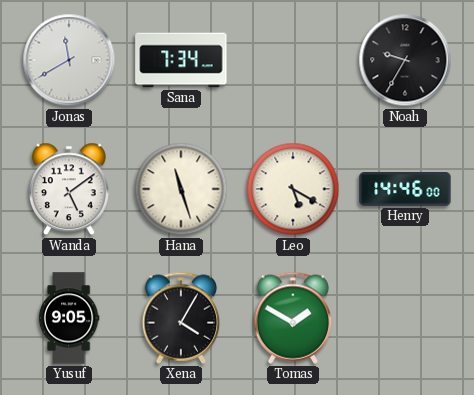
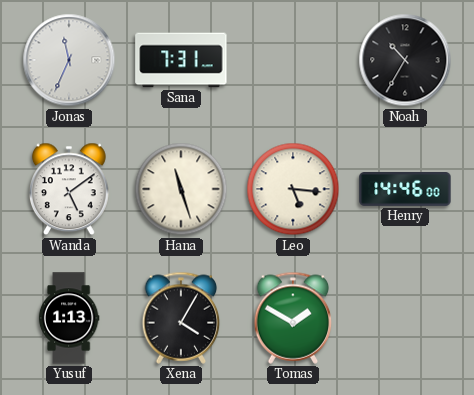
Jonas: 11:40 -> 11:34 (69, 60)
Sana: 7:34 -> 7:31 (181, 60)
Noah: 9:35 -> 10:35 (405, 60)
Leo: 5:20 -> 5:16 (293, 189)
Yusuf: 9:05 -> 1:13 (69, 318)
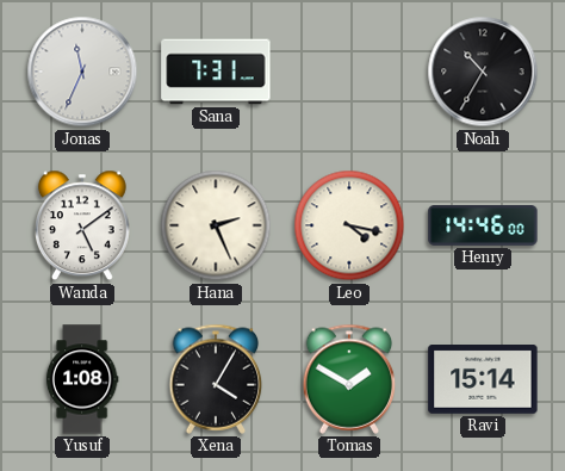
Hana: 11:27 -> 2:26 (216, 225)
Leo: 5:16 -> 4:17 (349, 225)
Yusuf: 1:13 -> 1:08 (82, 379)
Ravi: none -> 15:14 (483, 380)
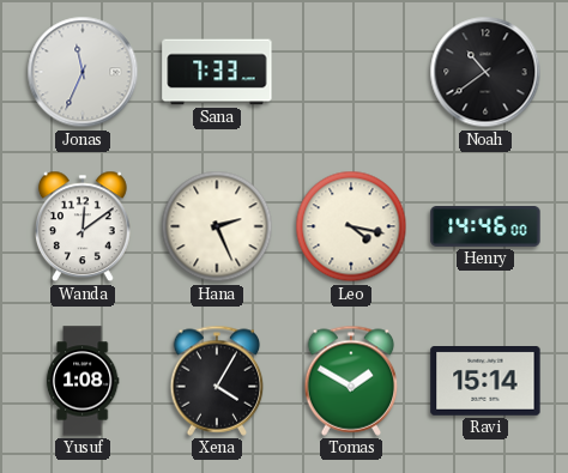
Sana: 7:31 -> 7:33 (217, 72)
Noah: 10:35 -> 10:39 (485, 72)
Wanda: 5:09 -> 12:09 (83, 226)
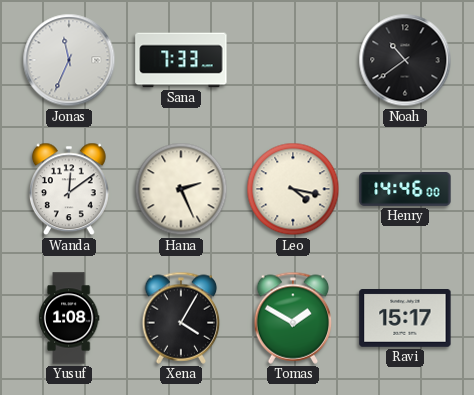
Ravi: 15:14 -> 15:17 (405, 319)
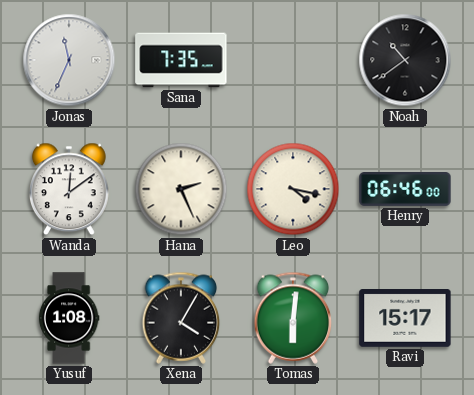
Sana: 7:33 -> 7:35 (181, 60)
Henry: 14:46 -> 06:46 (405, 190)
Tomas: 1:50 -> 6:01 (293, 318)
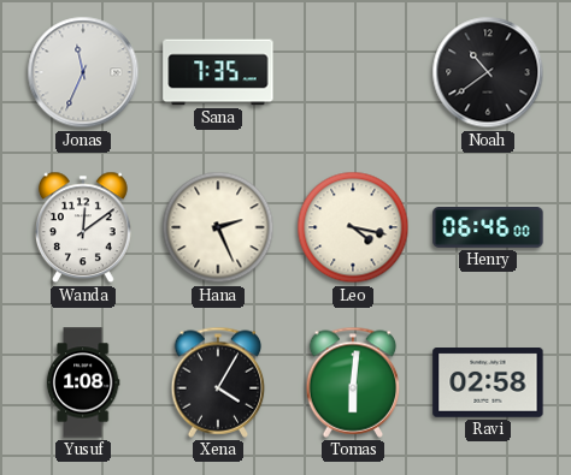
Ravi: 15:17 -> 02:58 (488, 384)
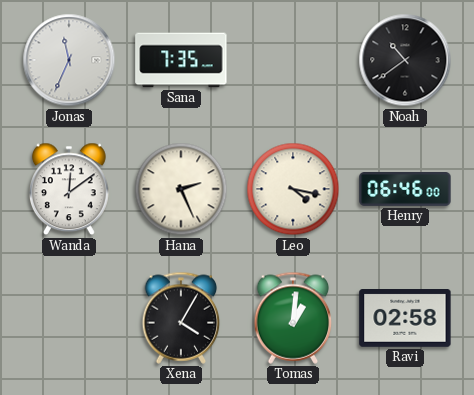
Yusuf: 1:08 -> none (83, 382)
Tomas: 6:01 -> 1:01 (293, 318)
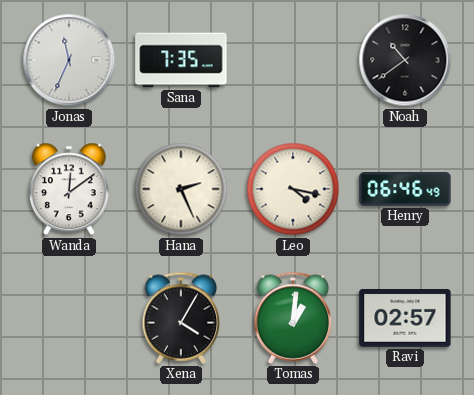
Henry: 06:46:00 -> 06:46:49 (405, 190)
Ravi: 02:58 -> 02:57 (405, 319)
